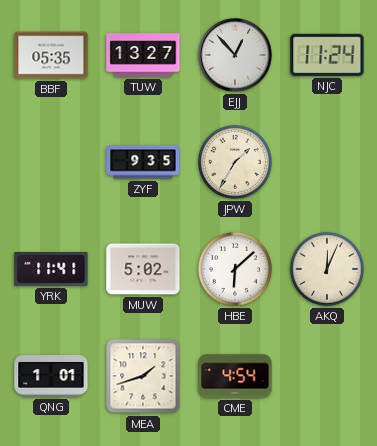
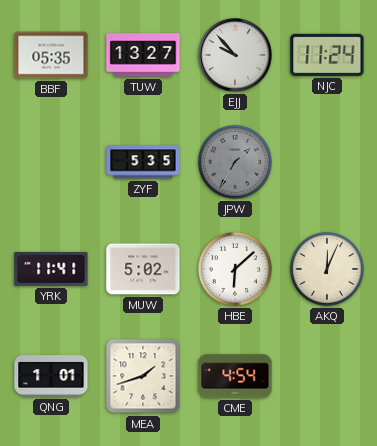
EJJ: 12:53 -> 9:53 (235, 55)
ZYF: 9:35 -> 5:35 (143, 162)
JPW dial: cream -> grey (235, 162)
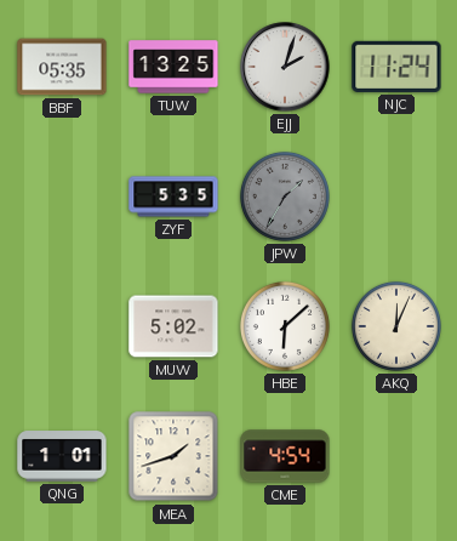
TUW: 13:27 -> 13:25 (173, 67)
EJJ: 9:53 -> 2:03 (285, 67)
YRK: 11:41 -> none (51, 269)
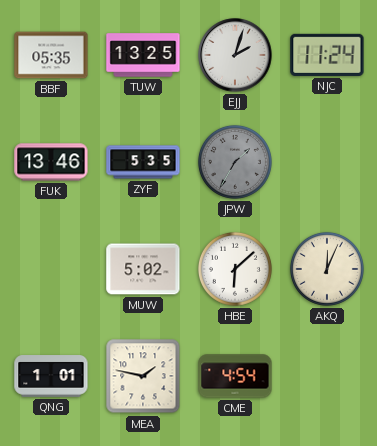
FUK: none -> 13:46 (51, 162)
MEA: 1:42 -> 1:47 (143, 376)
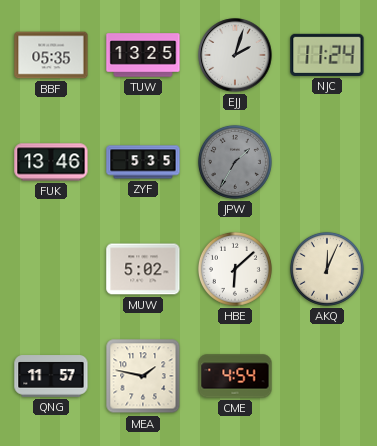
QNG: 1:01 -> 11:57 (51, 376)
